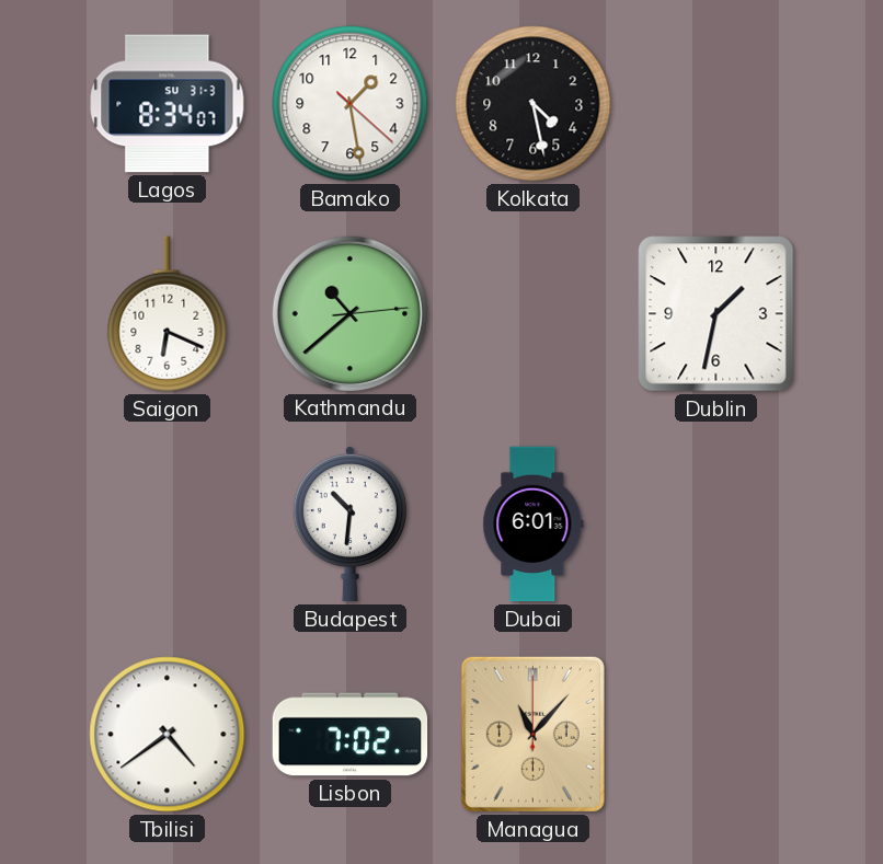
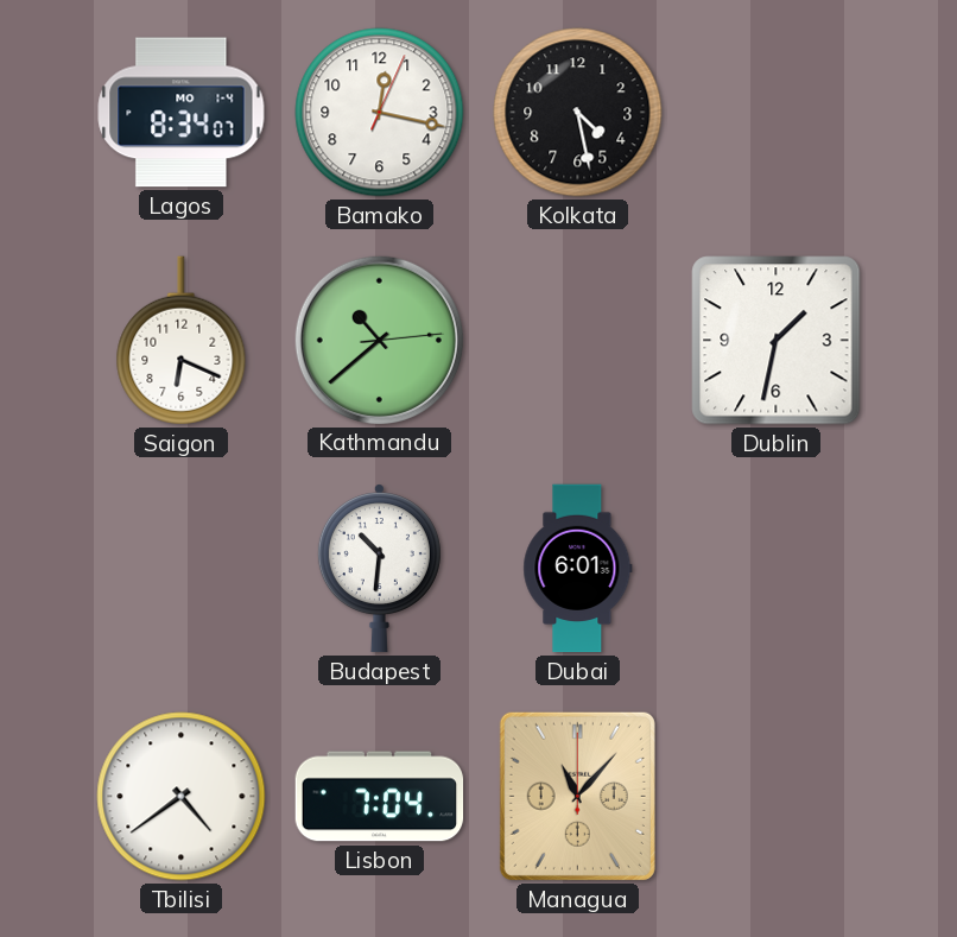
Lagos date: SU 31-3 -> MO 1-4 (182, 113)
Bamako: 1:28 -> 12:17 (380, 113)
Lisbon: 7:02 -> 7:04 (380, 797)
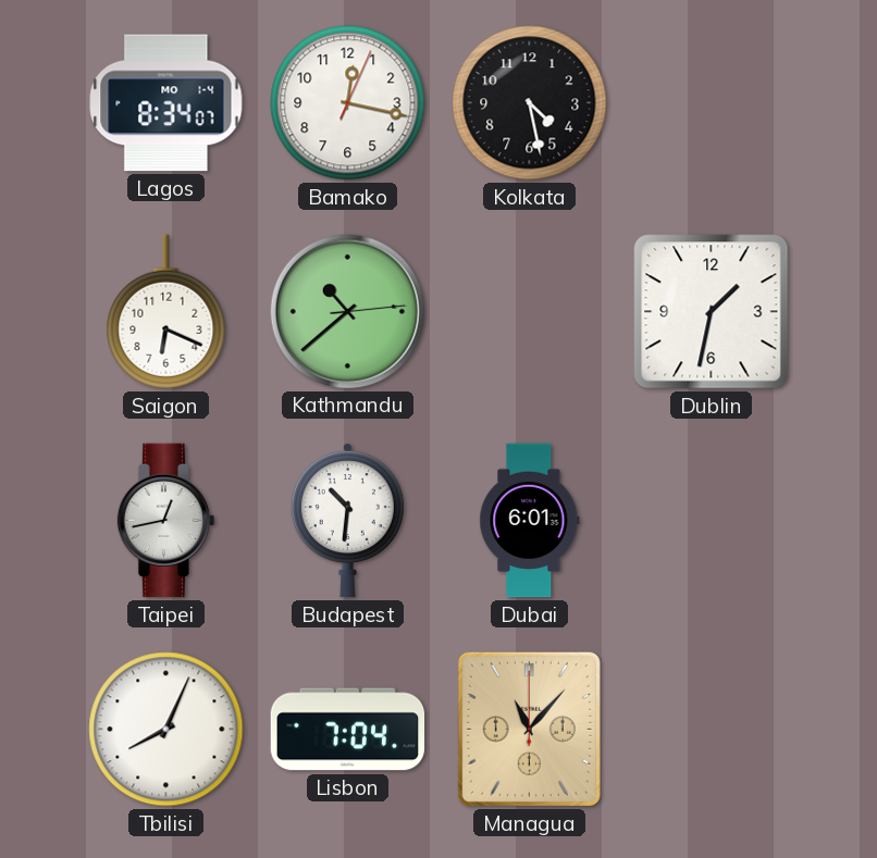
Taipei: none -> 12:43 (166, 521)
Tbilisi: 4:39 -> 8:04 (166, 730)
